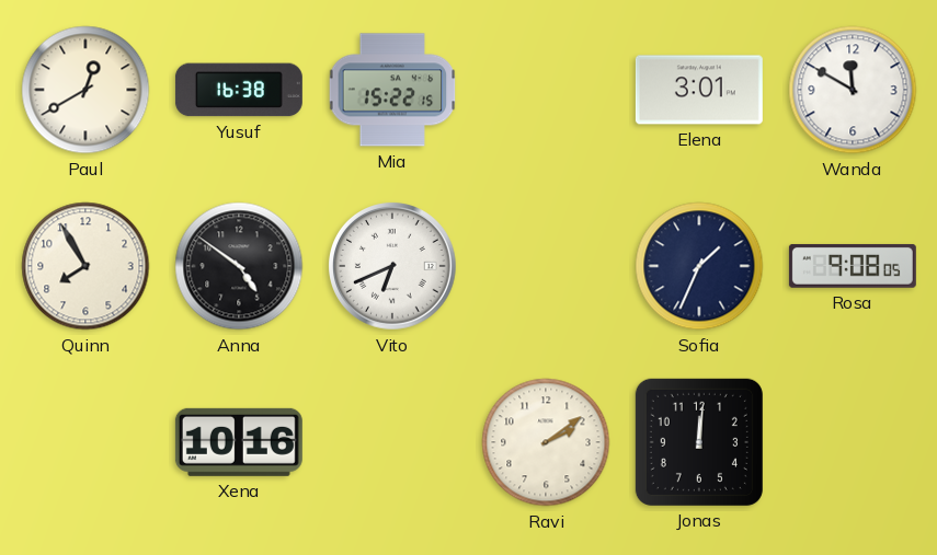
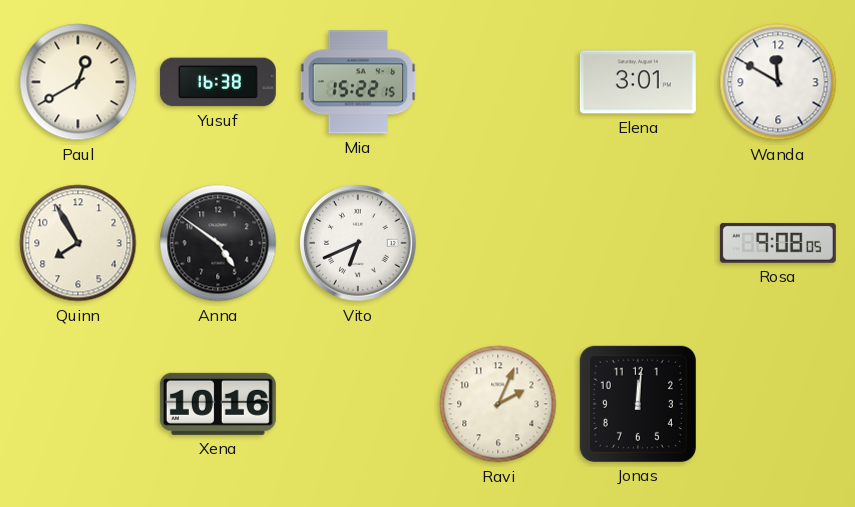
Sofia: 1:34 -> none (699, 266)
Ravi: 2:09 -> 2:04 (498, 404)
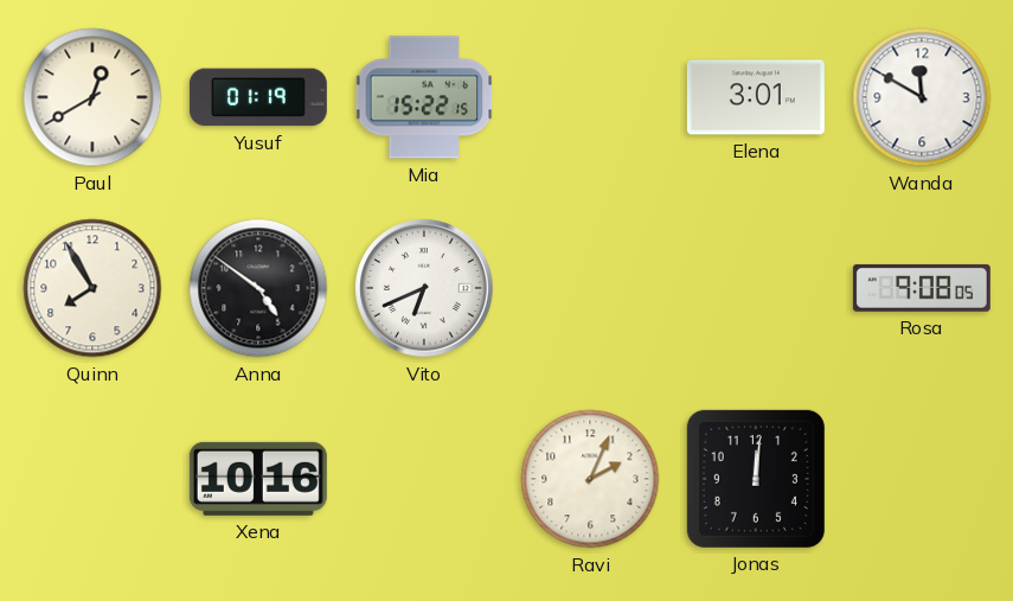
Yusuf: 16:38 -> 01:19 (258, 97)
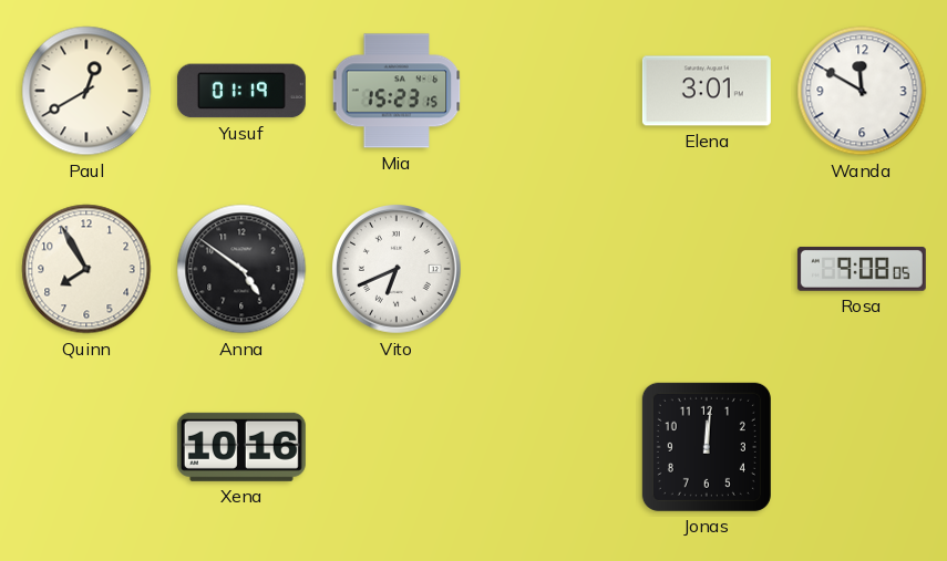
Mia: 15:22 -> 15:23 (397, 91)
Ravi: 2:04 -> none (590, 479)
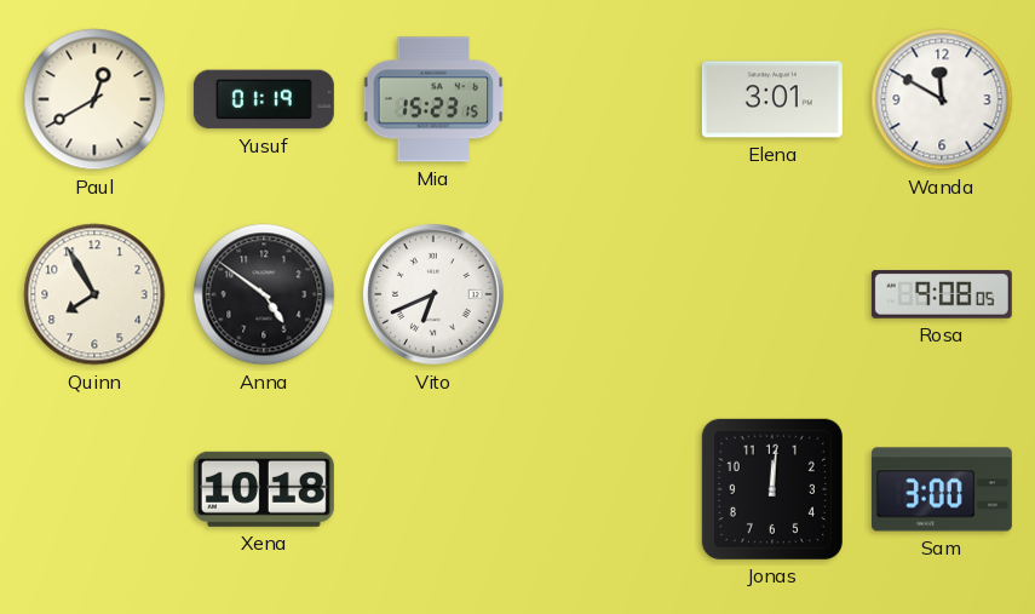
Xena: 10:16 -> 10:18 (264, 489)
Sam: none -> 3:00 (942, 489)
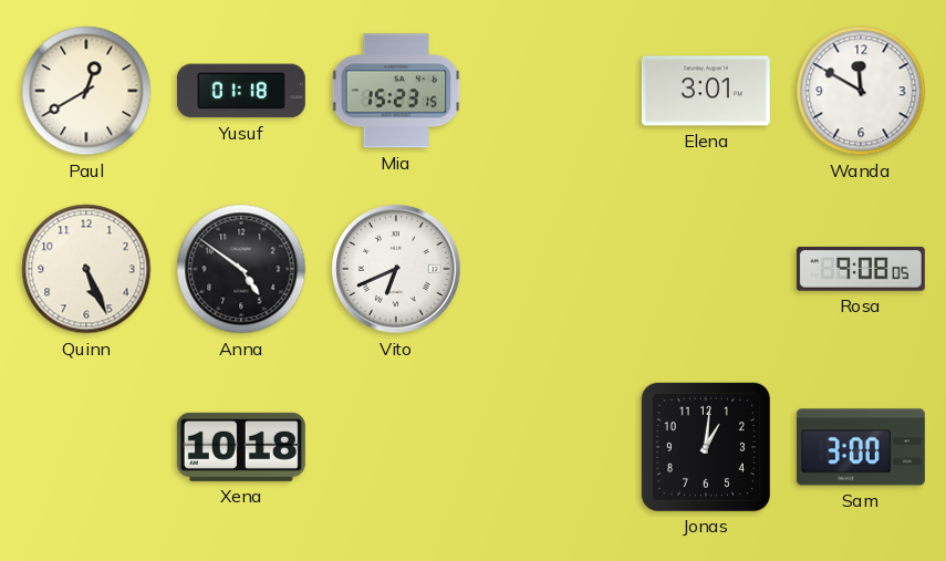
Yusuf: 01:19 -> 01:18 (241, 91)
Quinn: 7:55 -> 5:26 (86, 269)
Jonas: 12:01 -> 1:01 (706, 447)
